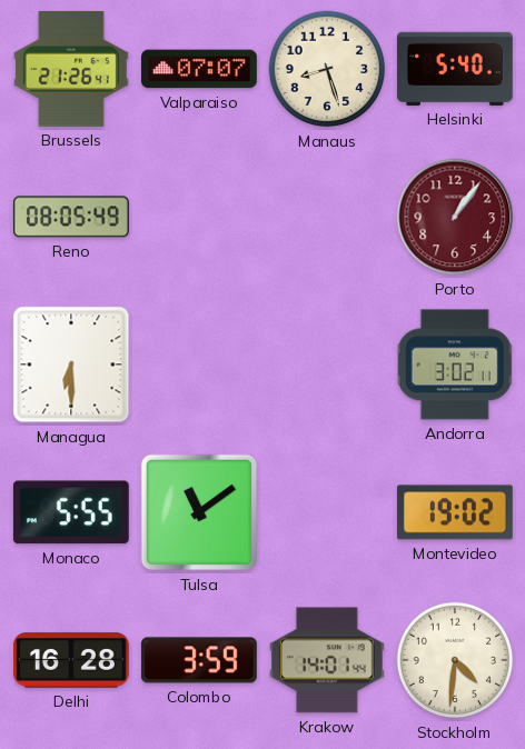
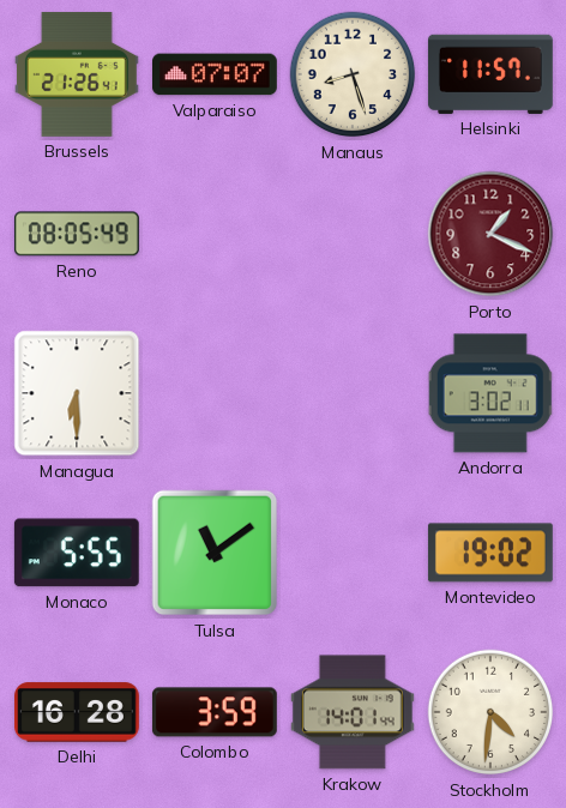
Helsinki: 5:40 -> 11:57 (490, 74)
Porto: 1:06 -> 1:19 (490, 234)
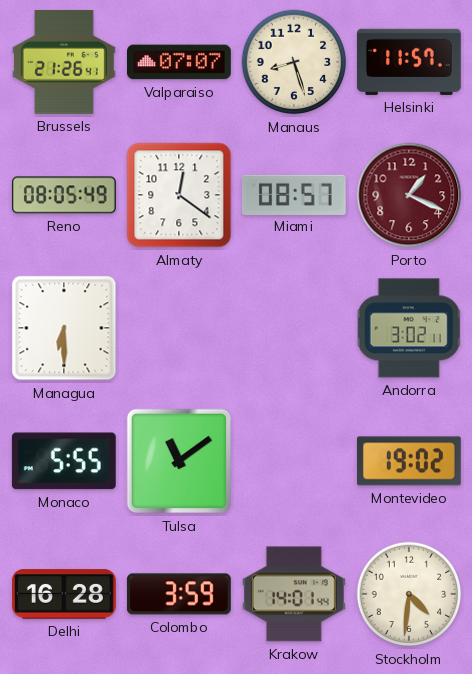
Almaty: none -> 12:21 (179, 195)
Miami: none -> 08:57 (294, 194)
